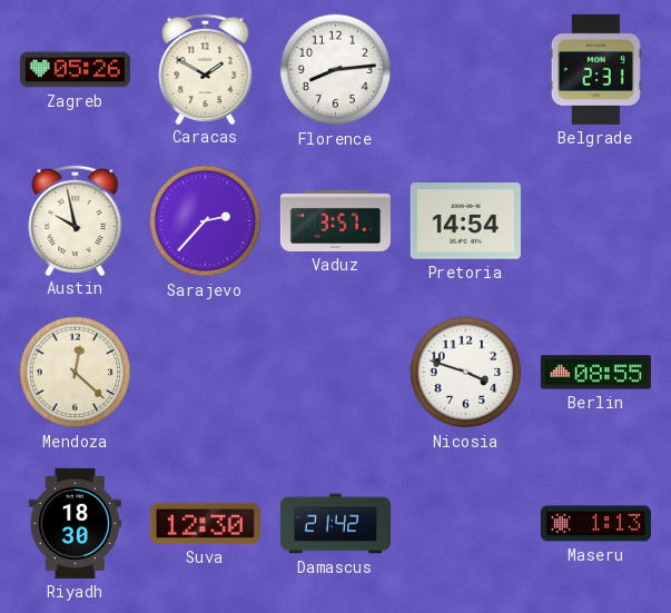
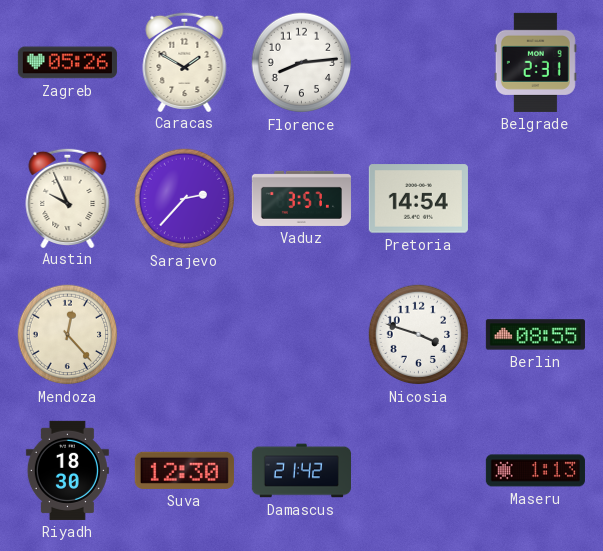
Austin: 9:58 -> 9:56 (68, 197)
Mendoza: 12:22 -> 12:23 (68, 335)
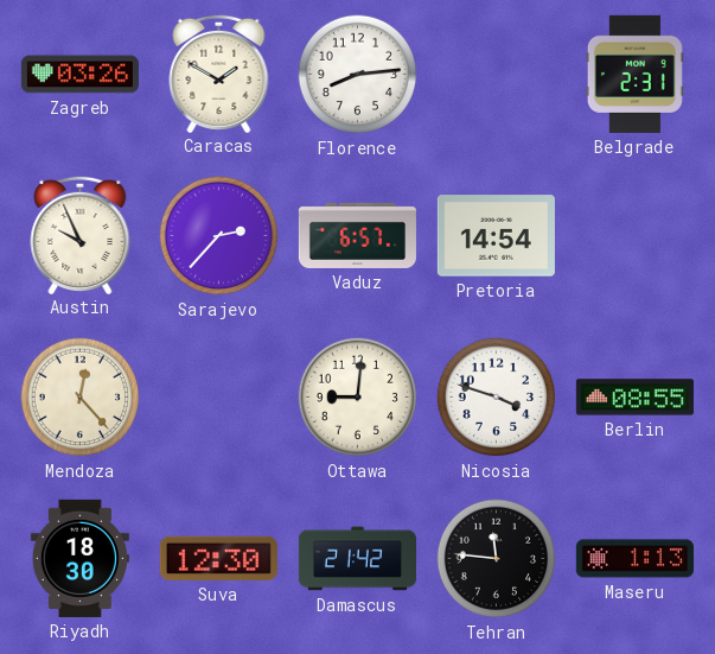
Zagreb: 05:26 -> 03:26 (79, 75)
Vaduz: 3:57 -> 6:57 (357, 235)
Ottawa: none -> 9:01 (358, 398)
Tehran: none -> 11:46 (497, 559)
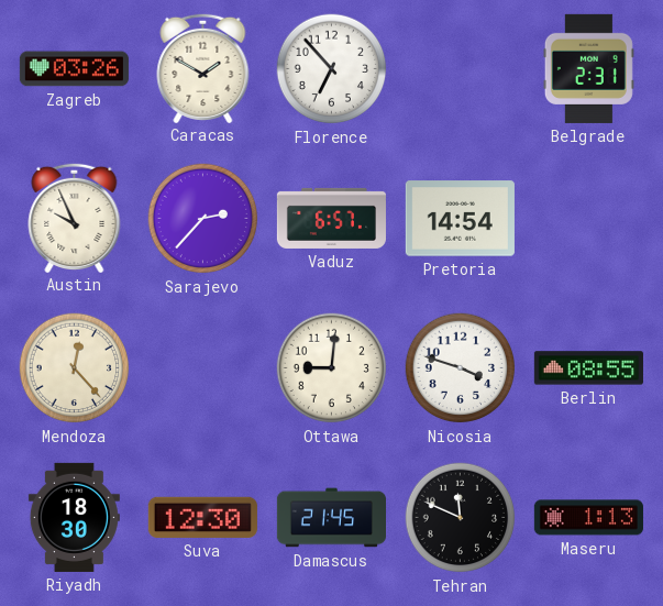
Florence: 8:14 -> 6:53 (332, 69)
Damascus: 21:42 -> 21:45 (331, 518)
Tehran: 11:46 -> 11:49 (461, 518)
